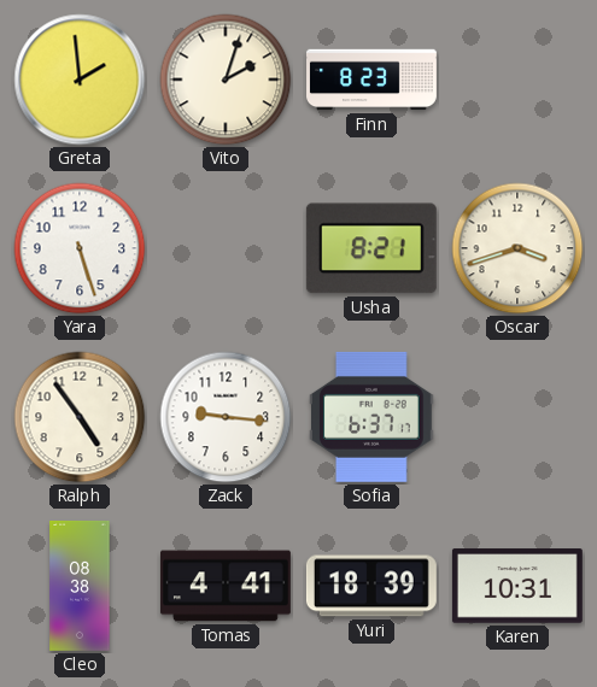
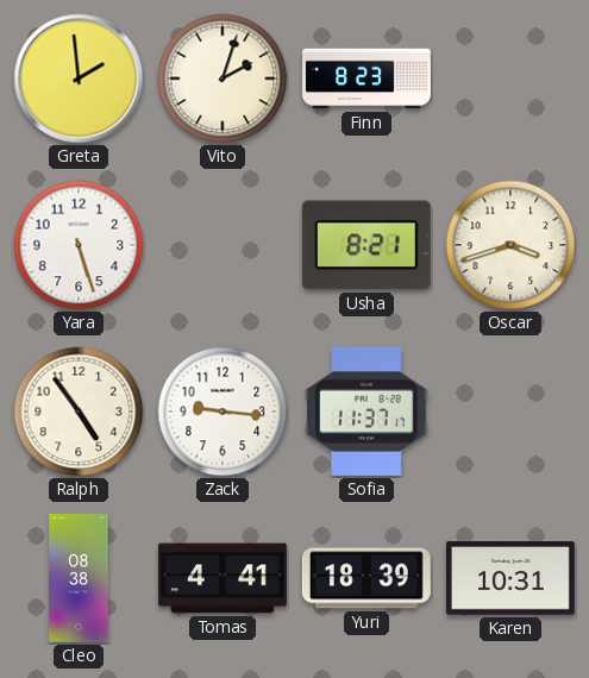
Sofia: 6:37 -> 11:37 (366, 412)
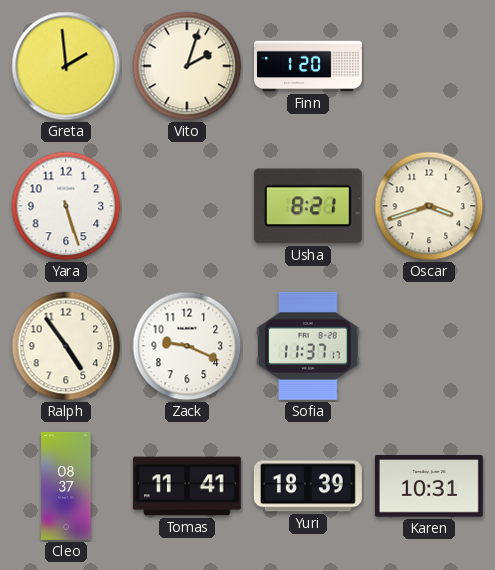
Finn: 8:23 -> 1:20 (309, 66)
Zack: 9:16 -> 9:19 (187, 346)
Cleo: 08:38 -> 08:37 (66, 486)
Tomas: 4:41 -> 11:41 (187, 486)
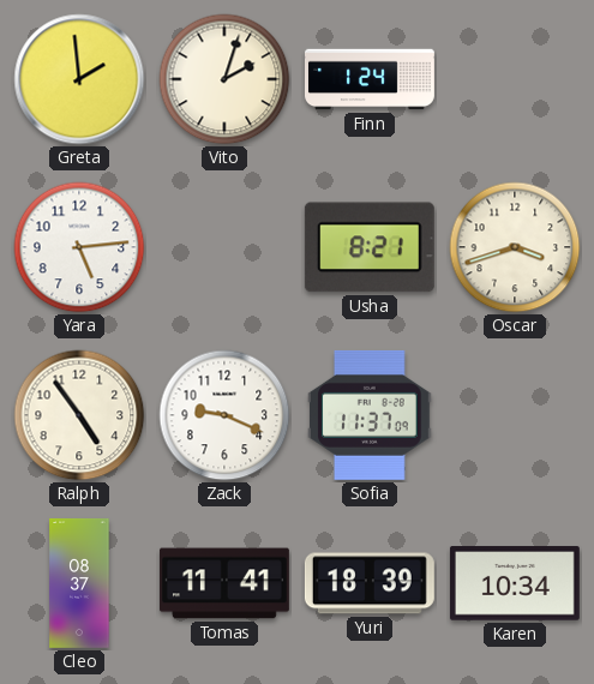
Finn: 1:20 -> 1:24 (371, 79)
Yara: 5:27 -> 5:14 (79, 247)
Sofia: 11:37:17 -> 11:37:09 (370, 415)
Karen: 10:31 -> 10:34 (515, 583)
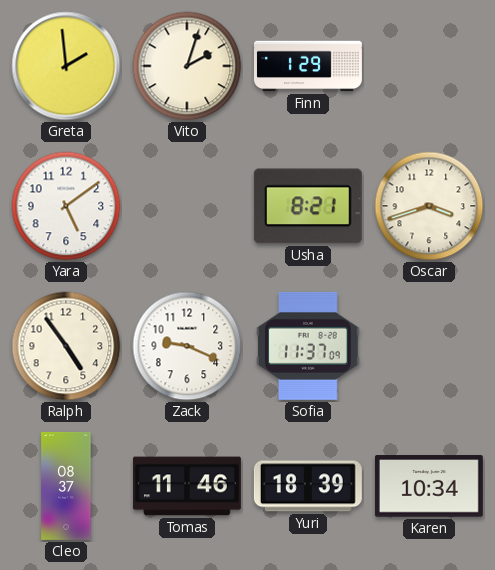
Finn: 1:24 -> 1:29 (309, 66)
Yara: 5:14 -> 5:09 (66, 206)
Tomas: 11:41 -> 11:46 (187, 486)
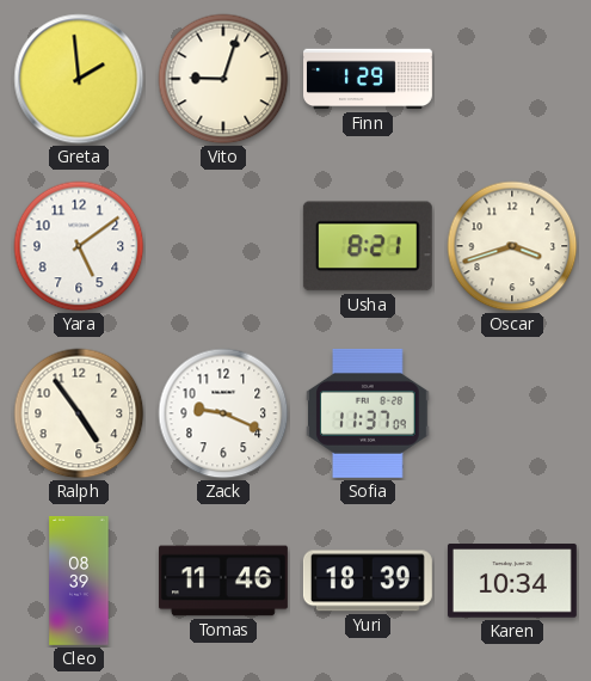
Vito: 2:03 -> 9:03 (223, 79)
Cleo: 08:37 -> 08:39 (79, 581)
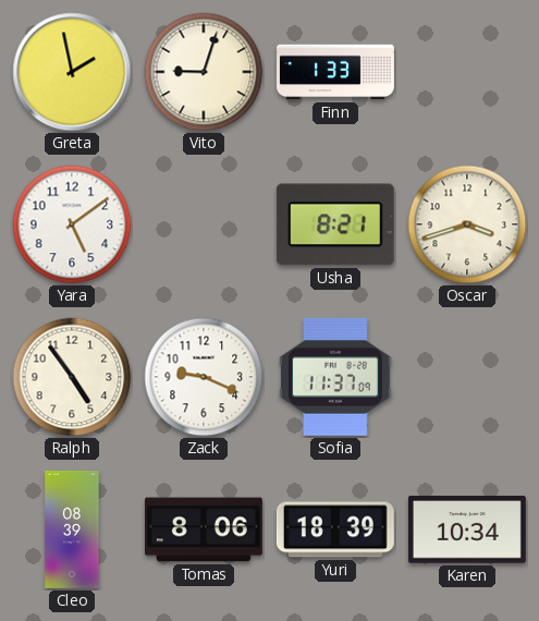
Greta: 1:59 -> 1:58 (72, 72)
Finn: 1:29 -> 1:33 (336, 72)
Tomas: 11:46 -> 8:06 (204, 529)
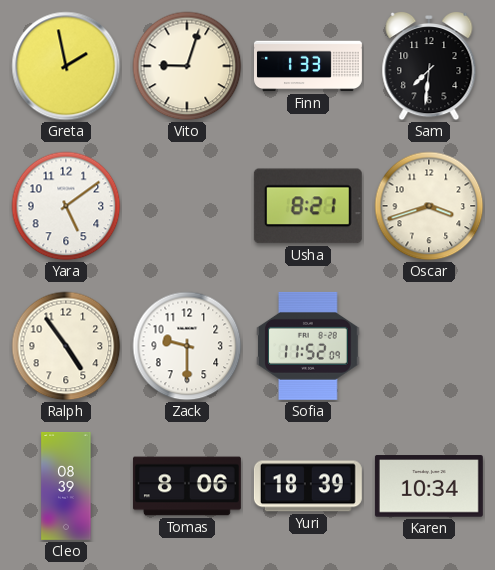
Sam: none -> 7:31 (429, 67)
Zack: 9:19 -> 9:30 (187, 346)
Sofia: 11:37 -> 11:52 (308, 346)
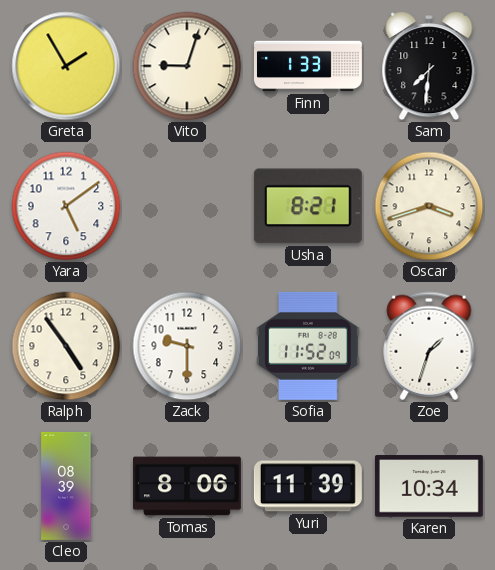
Greta: 1:58 -> 1:55 (66, 66)
Zoe: none -> 1:33 (429, 346)
Yuri: 18:39 -> 11:39 (308, 486)
